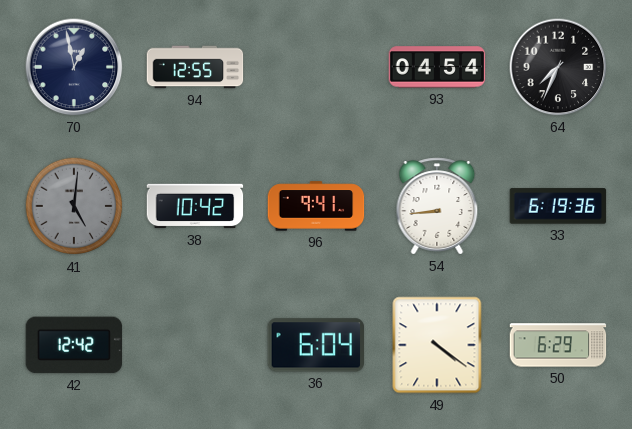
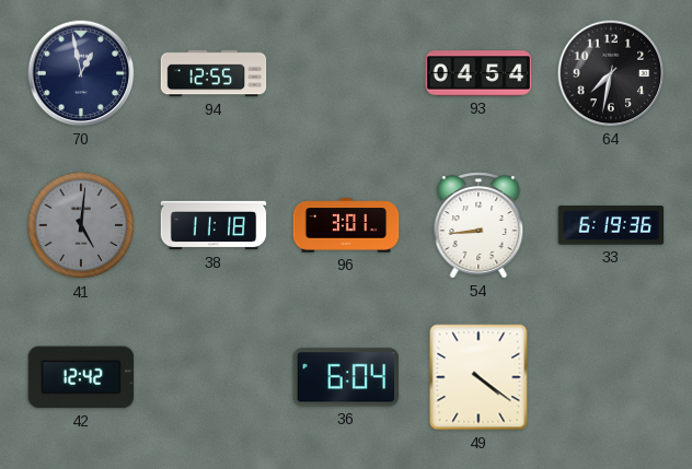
64: 7:34 -> 7:32 (611, 73)
38: 10:42 -> 11:18 (214, 225)
96: 9:41 -> 3:01 (346, 225)
50: 6:29 -> none (558, 345)
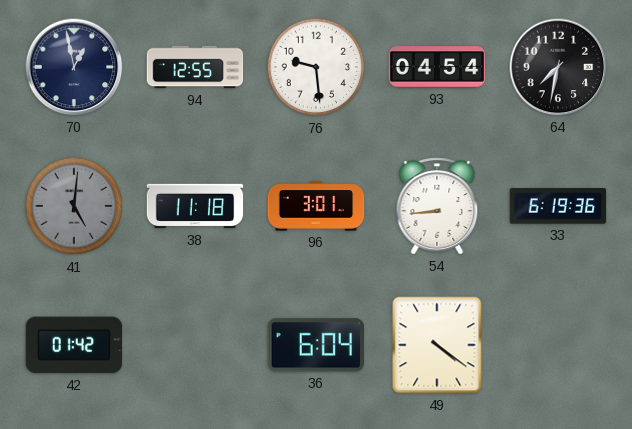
76: none -> 9:29 (316, 67)
42: 12:42 -> 01:42 (74, 345)
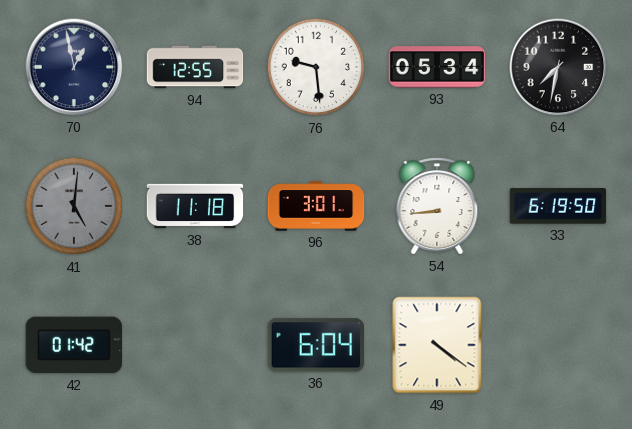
93: 04:54 -> 05:34 (437, 67)
33: 6:19:36 -> 6:19:50 (558, 206)
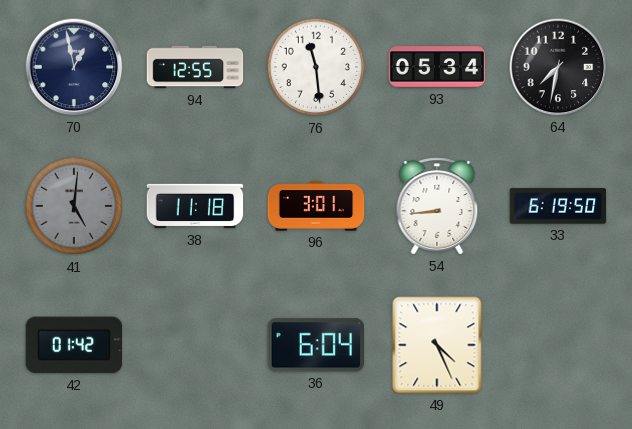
76: 9:29 -> 11:29 (316, 67)
49: 4:21 -> 4:26 (437, 345)
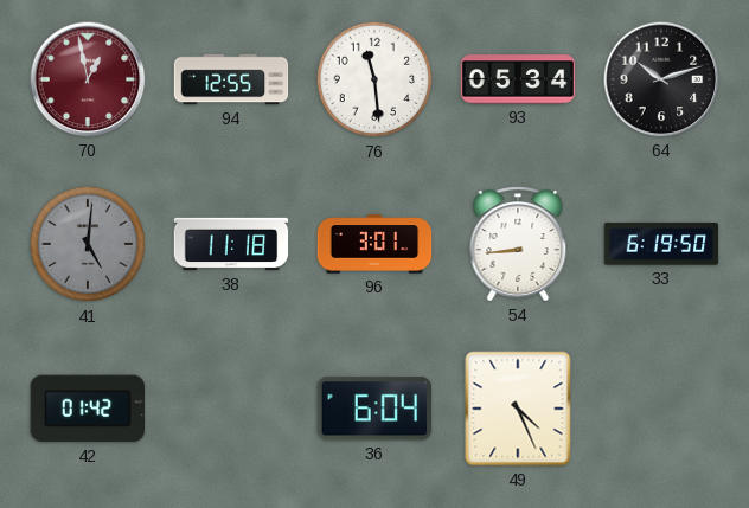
70 dial: navy -> burgundy (88, 79)
64: 7:32 -> 10:12 (661, 79)
